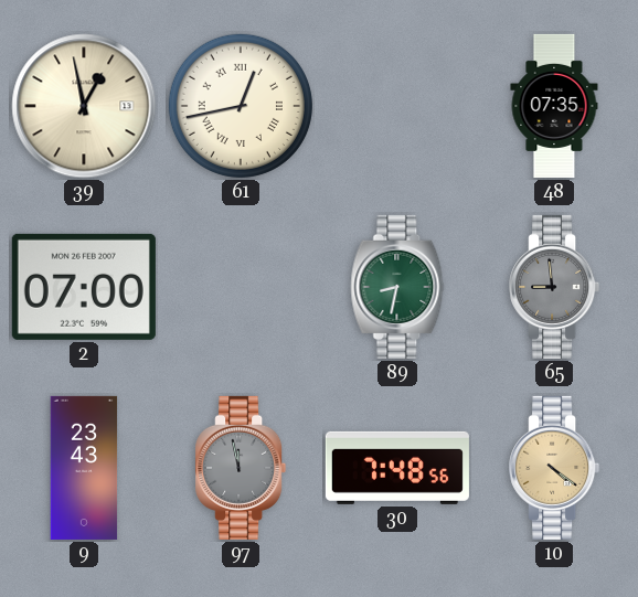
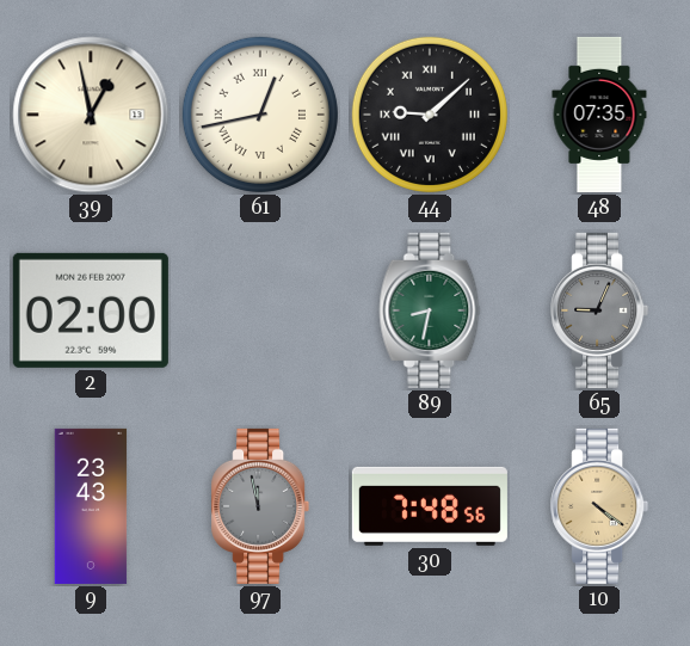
44: none -> 9:08 (430, 115)
2: 07:00 -> 02:00 (91, 310)
65: 8:59 -> 9:04 (599, 310)
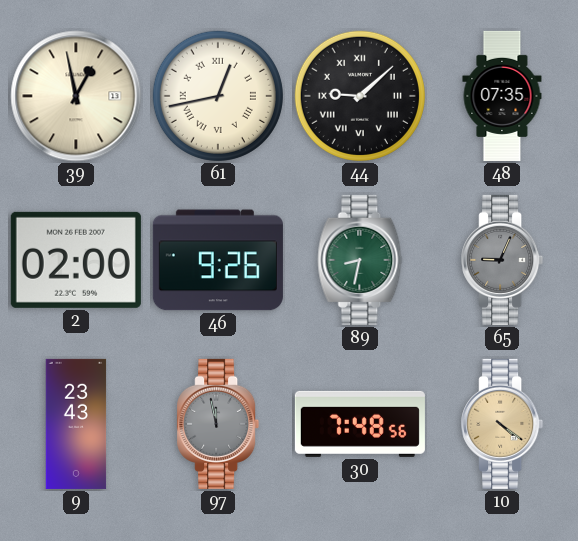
46: none -> 9:26 (218, 260)
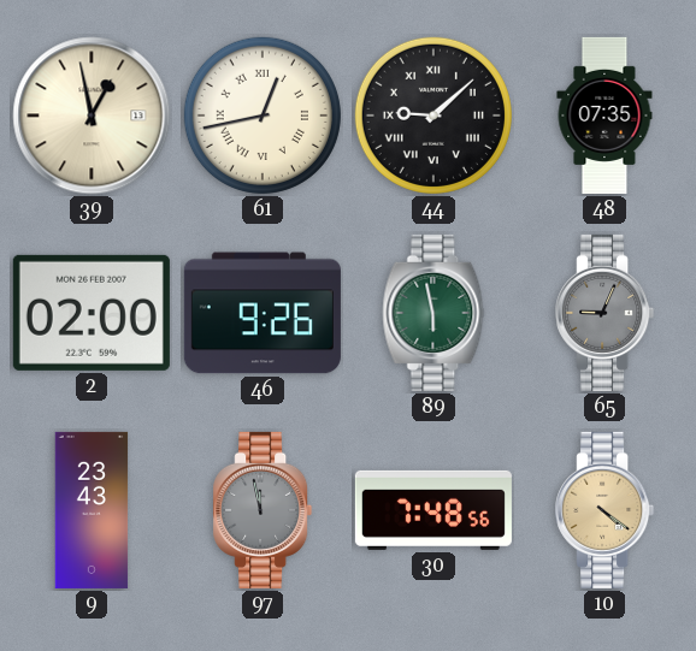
89: 8:32 -> 5:58 (433, 313)
